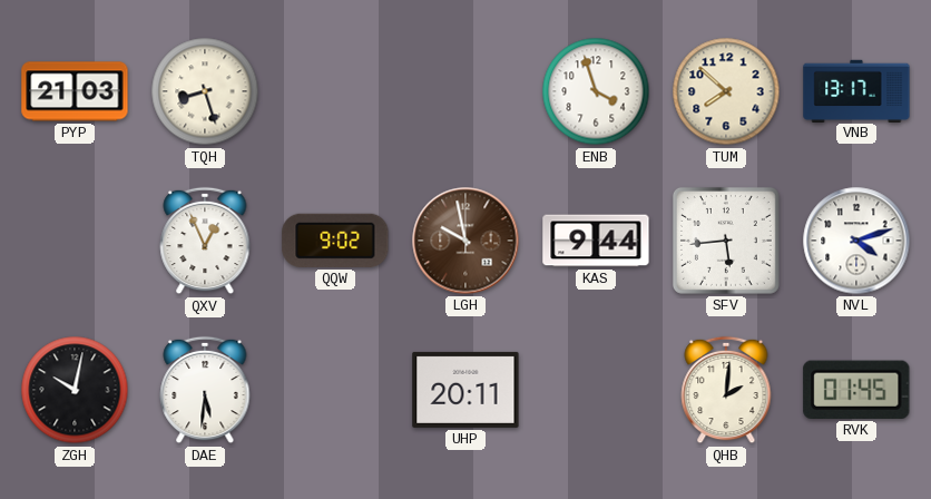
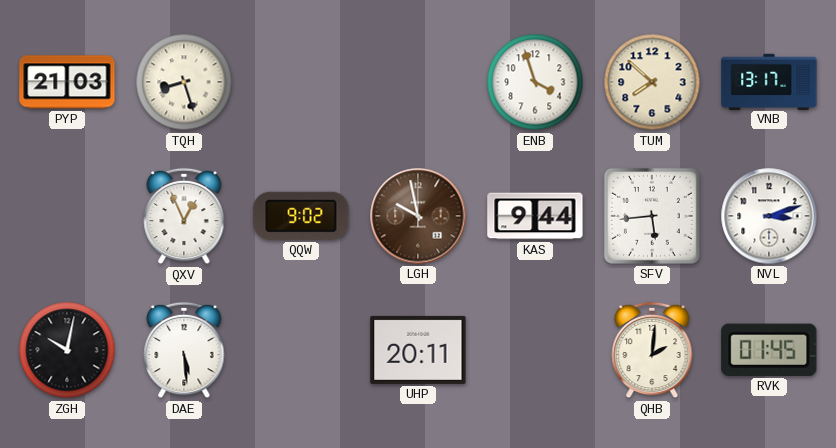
NVL: 4:12 -> 3:12 (769, 216)
DAE: 5:31 -> 5:29 (184, 350)
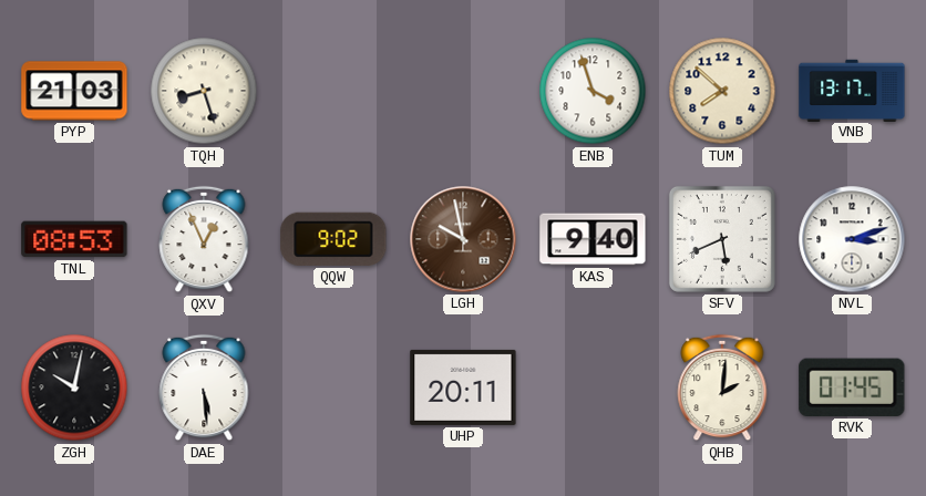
TNL: none -> 08:53 (74, 239)
KAS: 9:44 -> 9:40 (593, 239)
SFV: 5:44 -> 5:41 (722, 239)
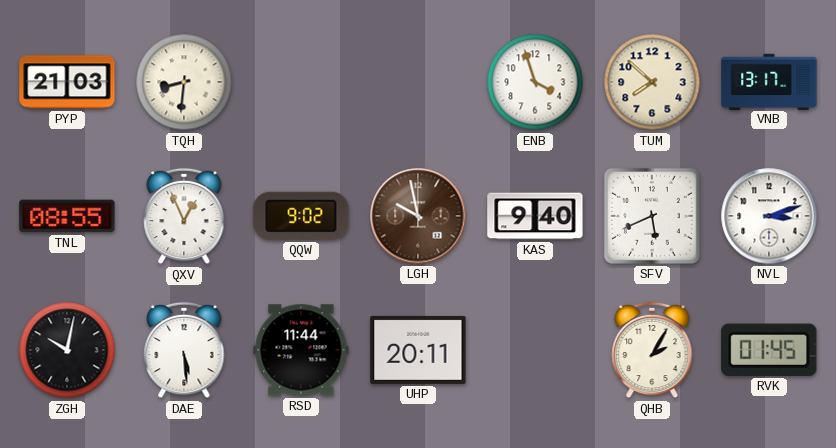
TQH: 8:27 -> 8:31 (184, 82)
TNL: 08:53 -> 08:55 (67, 216)
RSD: none -> 11:44 (301, 350)
QHB: 2:01 -> 2:05 (652, 350)
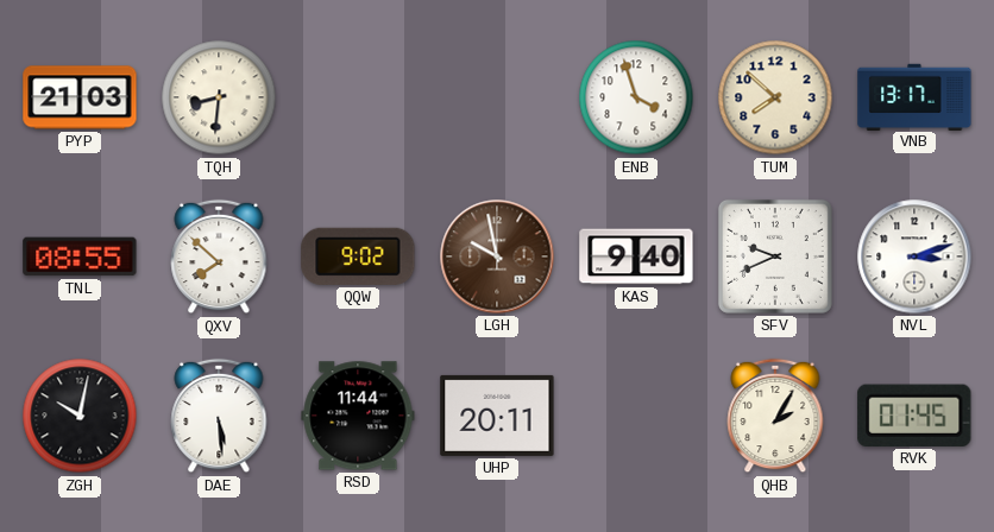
QXV: 12:56 -> 7:52 (219, 256)
SFV: 5:41 -> 9:41 (775, 256)
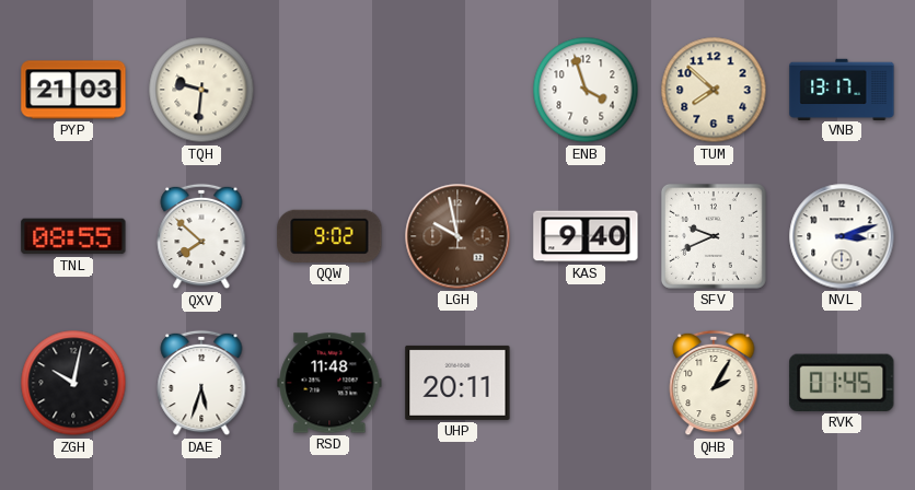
TQH: 8:31 -> 9:31 (201, 90)
DAE: 5:29 -> 5:33 (201, 383)
RSD: 11:44 -> 11:48 (329, 383)
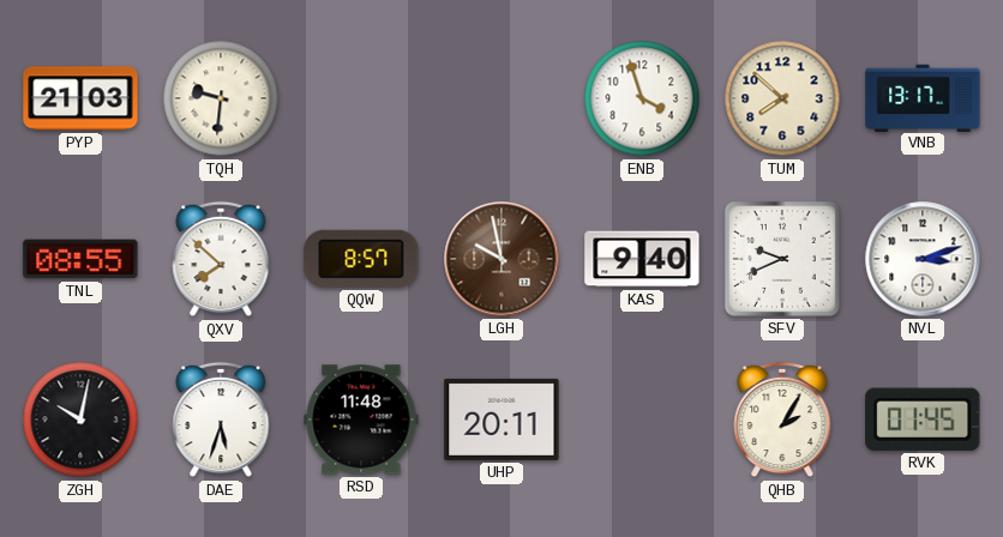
QQW: 9:02 -> 8:57 (361, 259)
